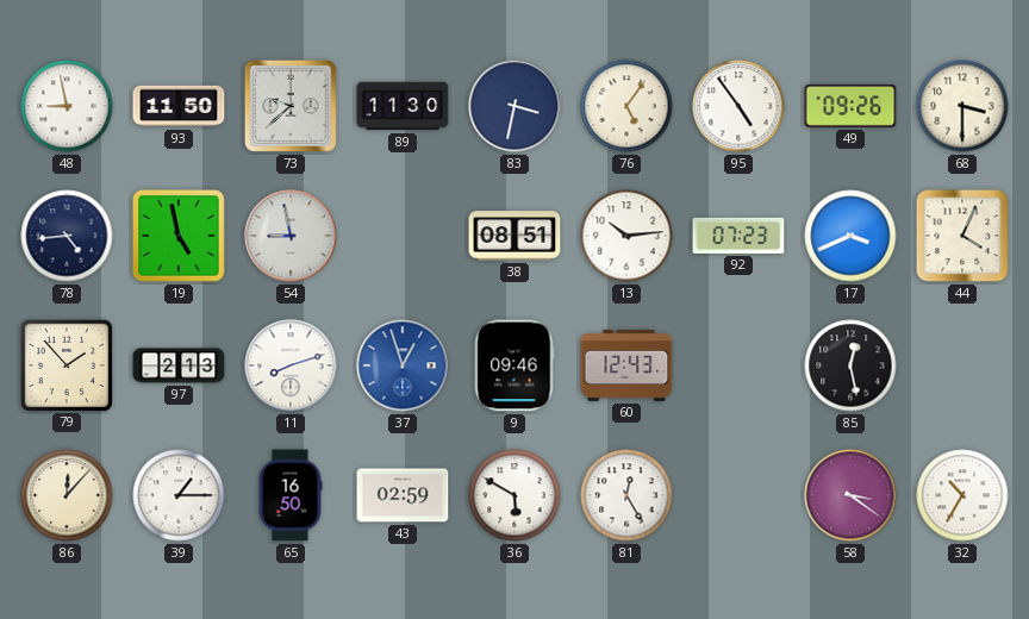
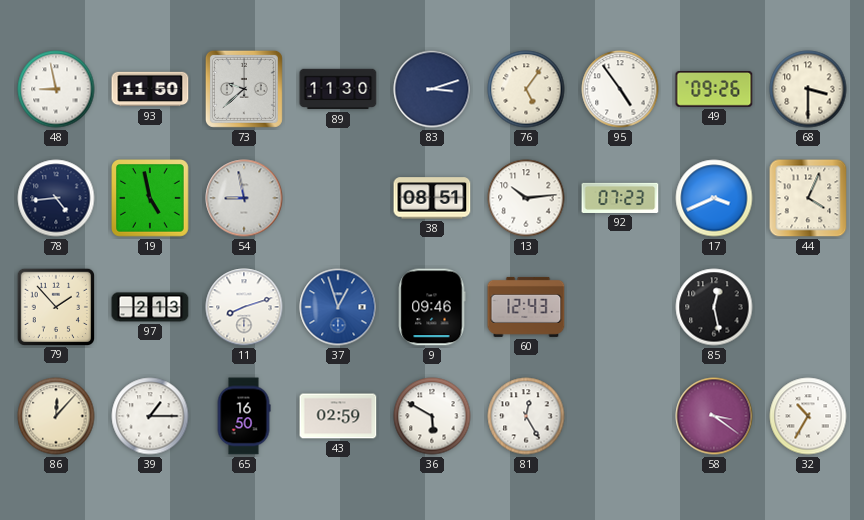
83: 3:32 -> 3:12 (432, 89)
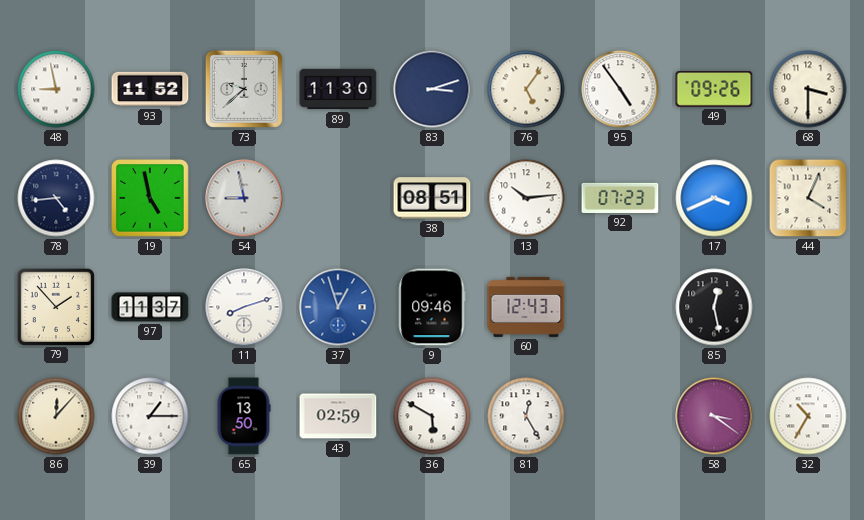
93: 11:50 -> 11:52 (150, 89)
97: 2:13 -> 11:37 (150, 307)
65: 16:50 -> 13:50 (244, 416)
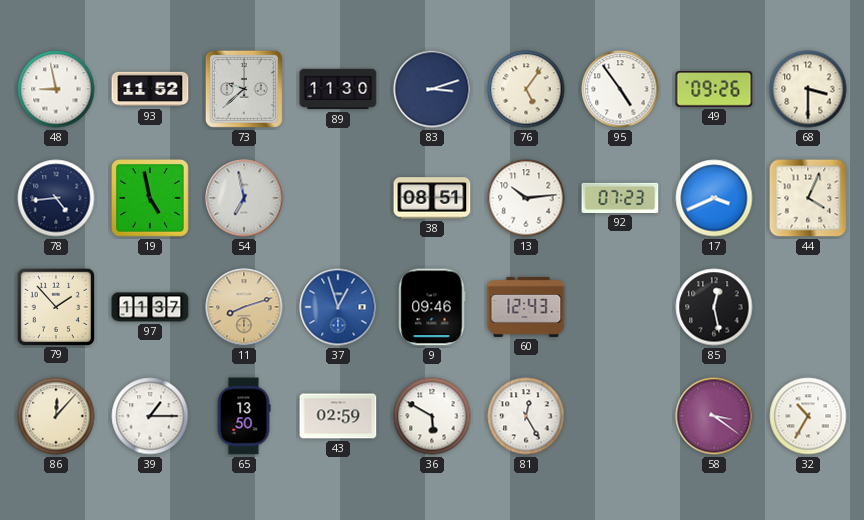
54: 8:58 -> 6:58 (244, 198)
11 dial: white -> champagne (244, 307)
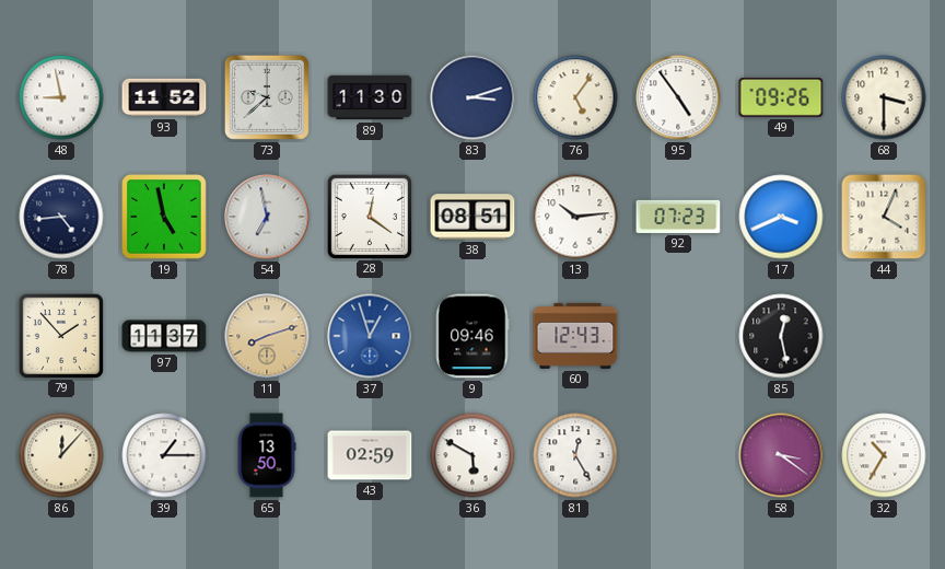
28: none -> 12:21 (369, 216)
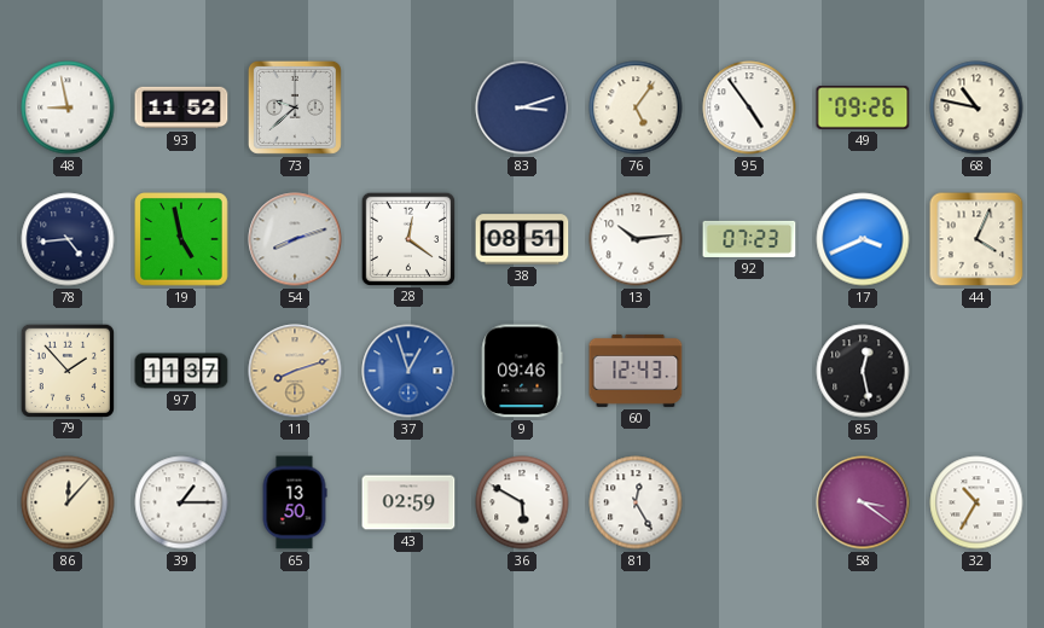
89: 11:30 -> none (370, 97)
68: 3:30 -> 10:47 (976, 107)
54: 6:58 -> 8:12 (295, 239)
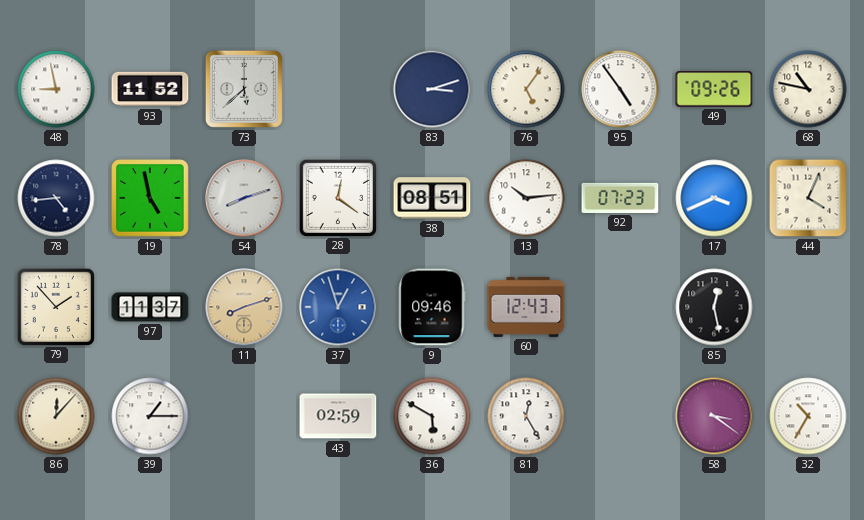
73: 9:38 -> 5:38 (244, 89)
65: 13:50 -> none (295, 502)
